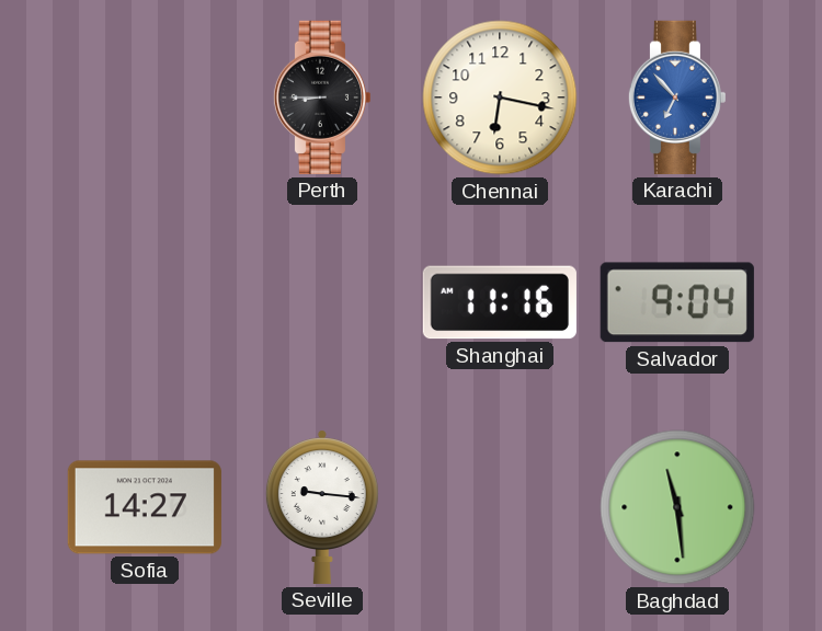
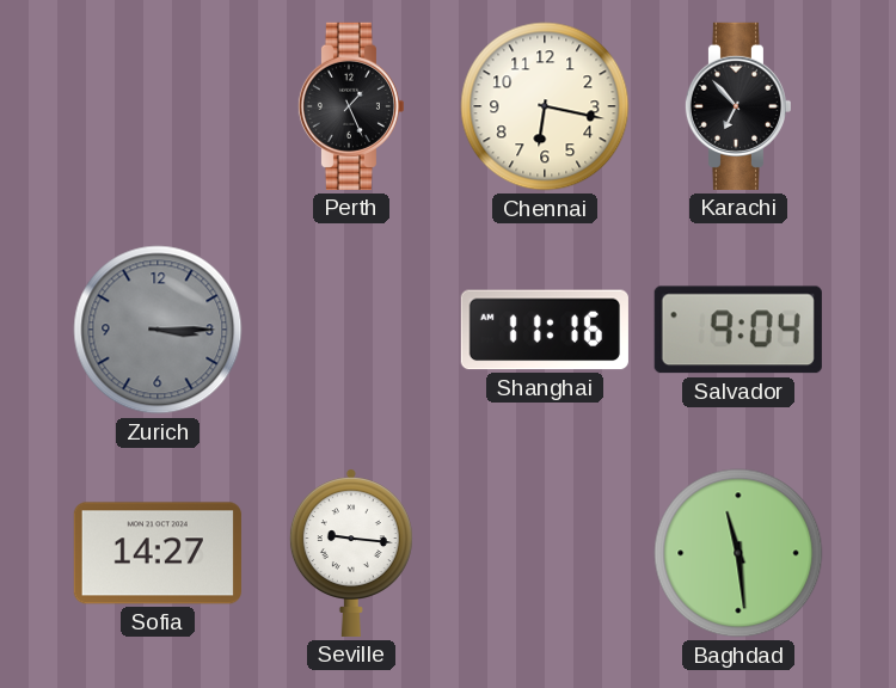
Perth: 8:45 -> 1:26 (350, 106)
Karachi dial: blue -> black (737, 106)
Zurich: none -> 3:15 (158, 330)
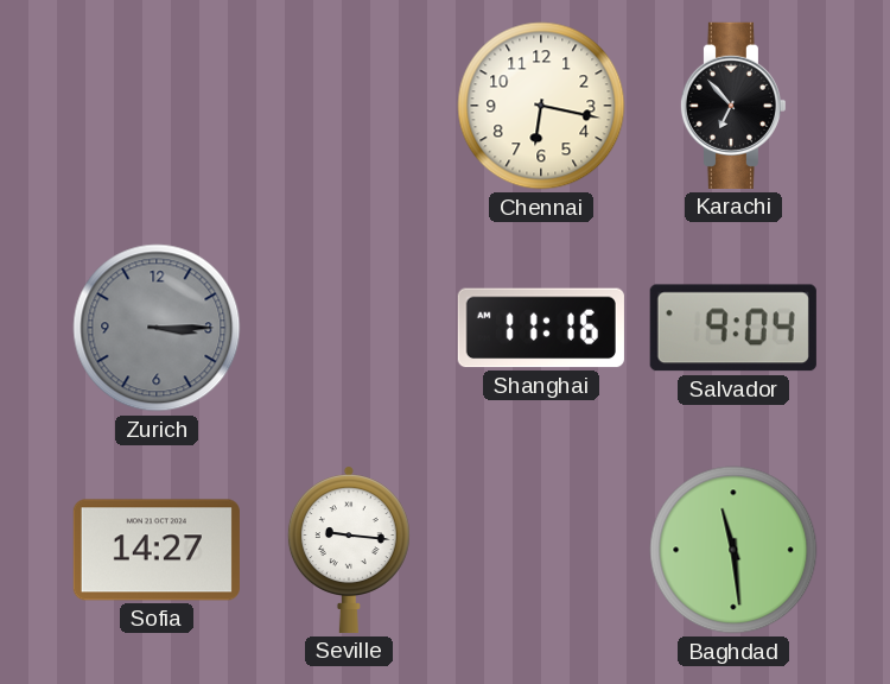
Perth: 1:26 -> none (350, 106)
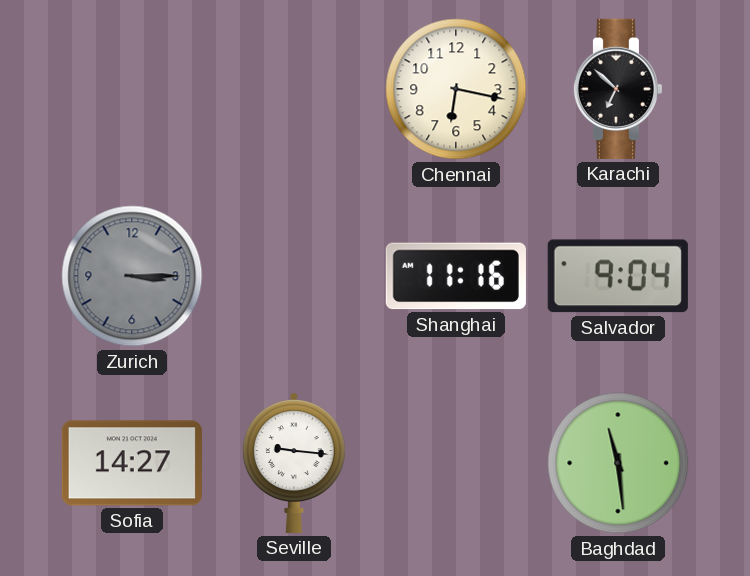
Karachi: 6:53 -> 6:52 (617, 89)
